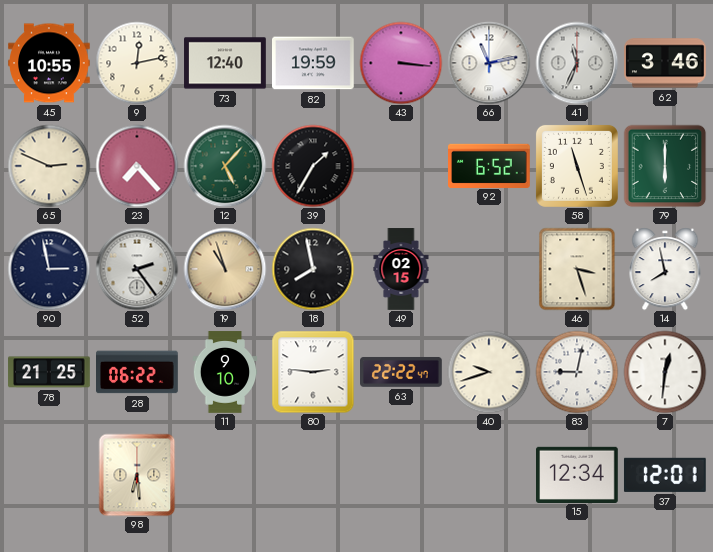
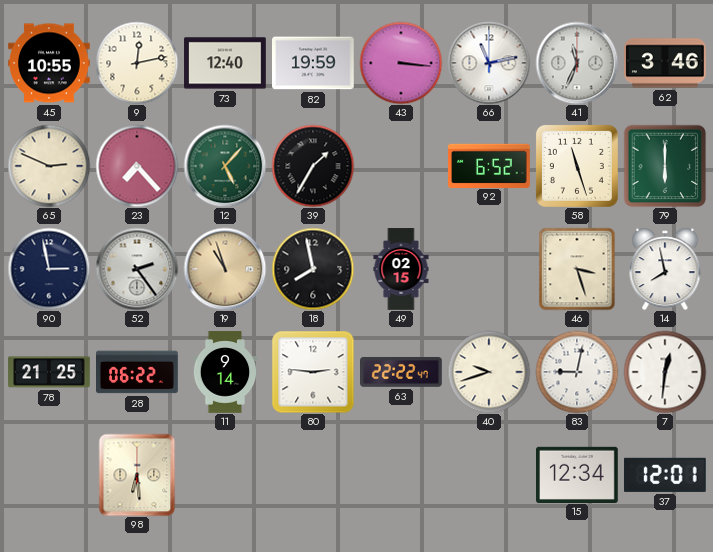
11: 9:10 -> 9:14 (225, 372)
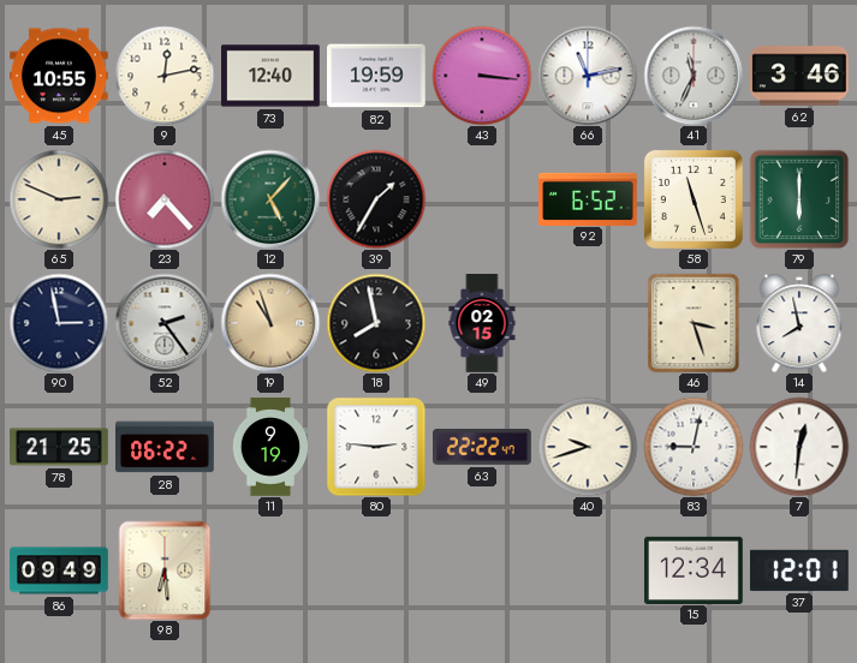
11: 9:14 -> 9:19 (270, 447)
86: none -> 09:49 (59, 571)
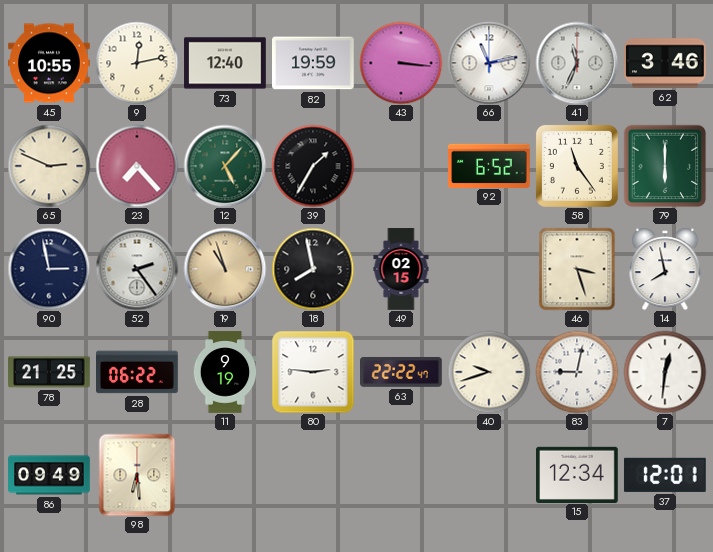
58: 11:27 -> 11:24 (577, 166)
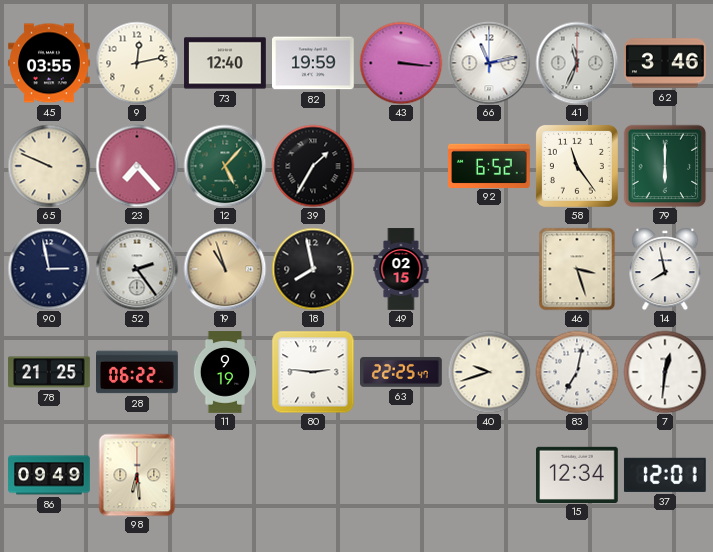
45: 10:55 -> 03:55 (49, 63)
65: 2:49 -> 9:49 (49, 166)
63: 22:22 -> 22:25 (402, 372)
83: 9:02 -> 7:02 (577, 372)
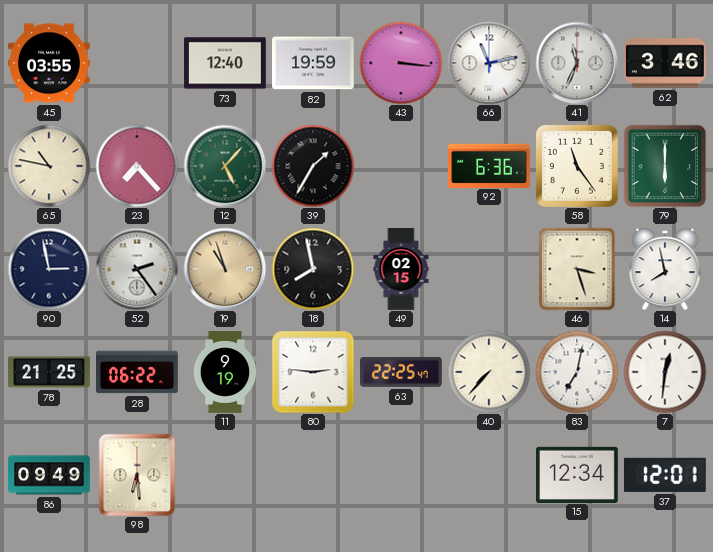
9: 12:13 -> none (137, 63)
65: 9:49 -> 10:47 (49, 166)
92: 6:52 -> 6:36 (490, 165)
40: 9:42 -> 7:37 (489, 372)
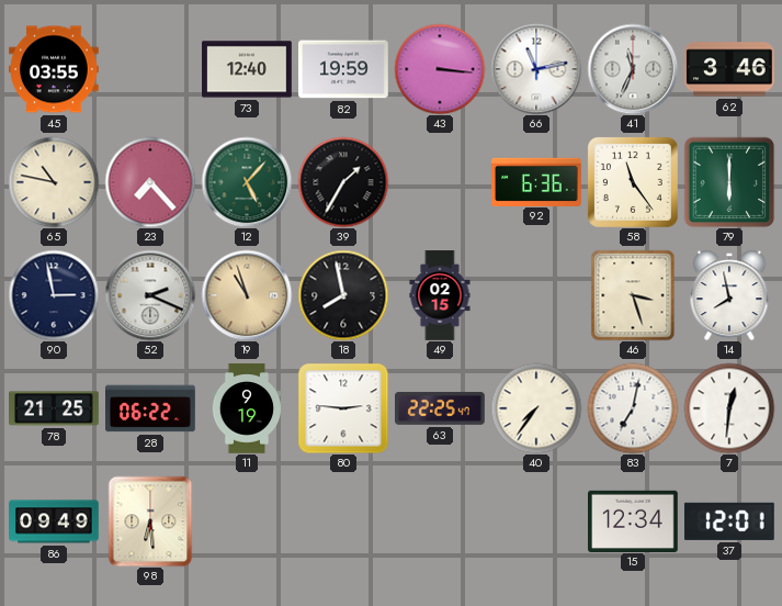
52: 2:24 -> 2:19 (150, 295)
40: 7:37 -> 7:36 (536, 408)
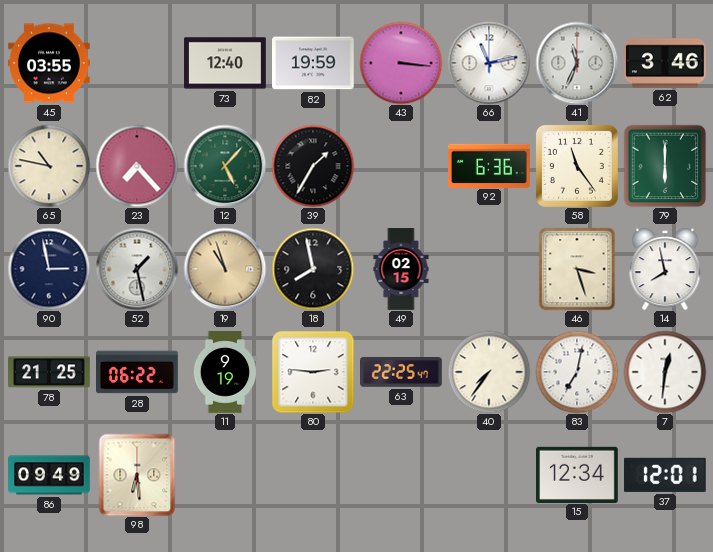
52: 2:19 -> 1:28 (137, 269)
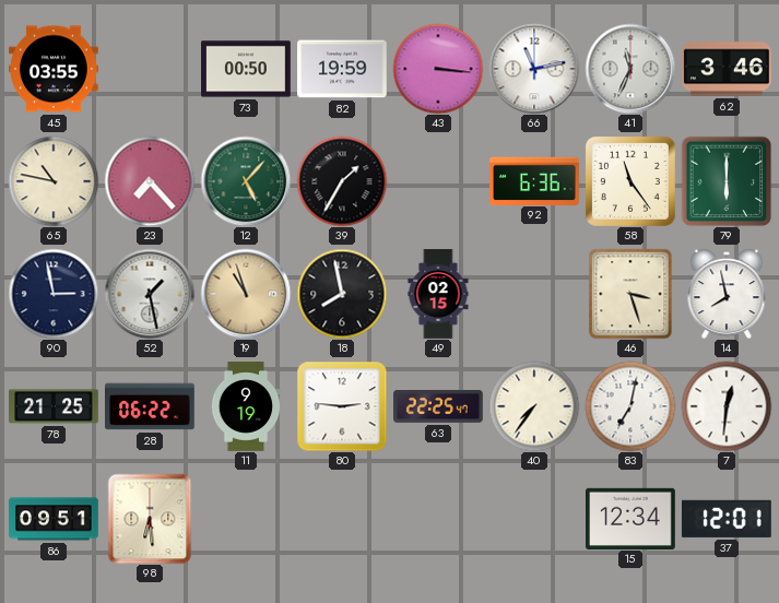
73: 12:40 -> 00:50 (246, 69)
86: 09:49 -> 09:51 (54, 519)
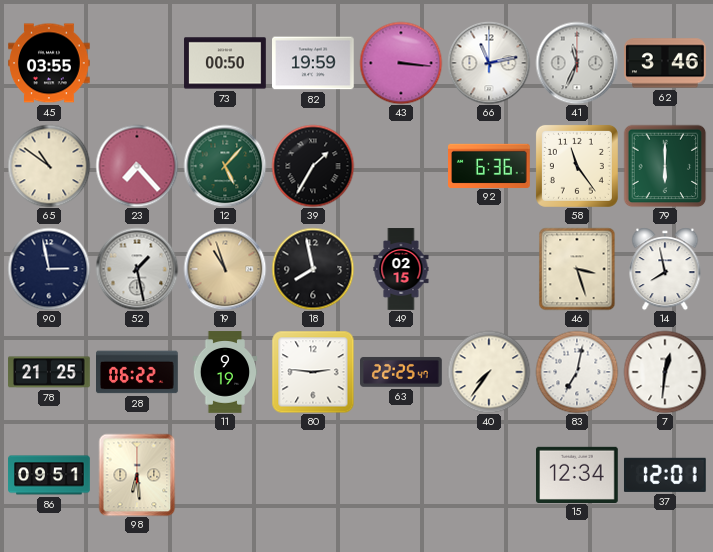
65: 10:47 -> 10:51 (49, 166)
